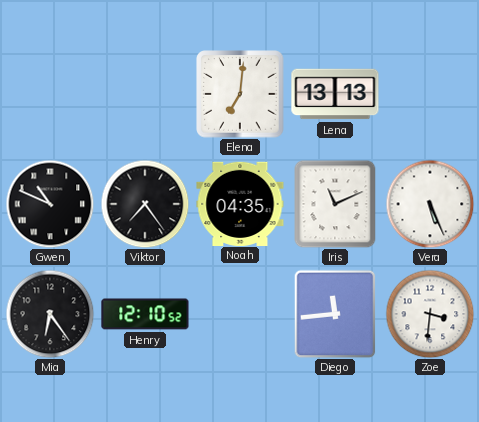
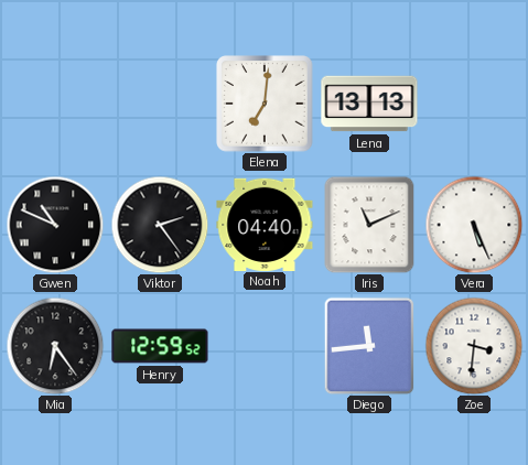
Viktor: 7:24 -> 2:24 (160, 225)
Noah: 04:35 -> 04:40 (265, 224)
Henry: 12:10 -> 12:59 (160, 346)
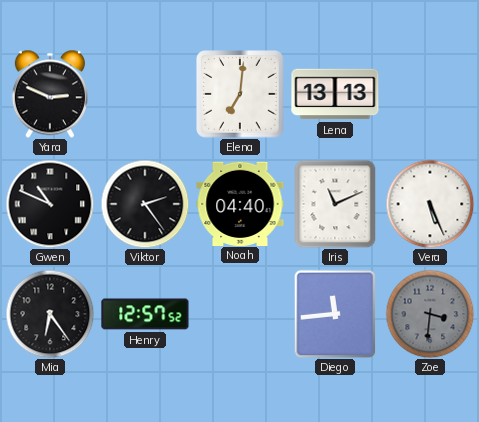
Yara: none -> 2:49 (50, 94)
Henry: 12:59 -> 12:57 (145, 314)
Zoe dial: white -> grey (430, 314)
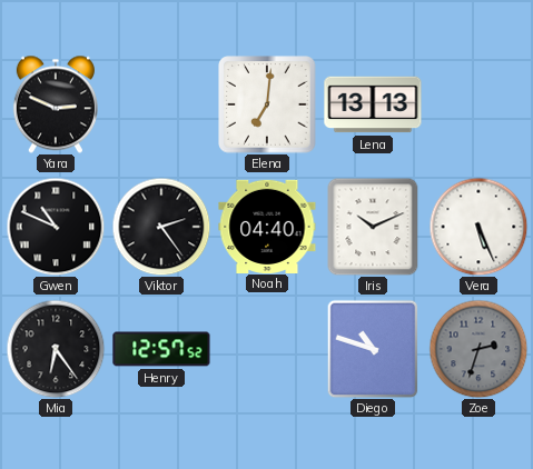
Iris: 11:11 -> 10:11 (373, 227)
Diego: 11:44 -> 10:48 (373, 349)
Zoe: 3:31 -> 2:33 (478, 349)
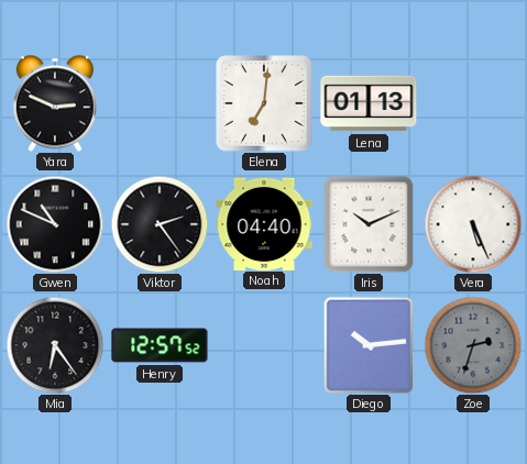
Lena: 13:13 -> 01:13 (369, 103)
Diego: 10:48 -> 10:14 (369, 345)
